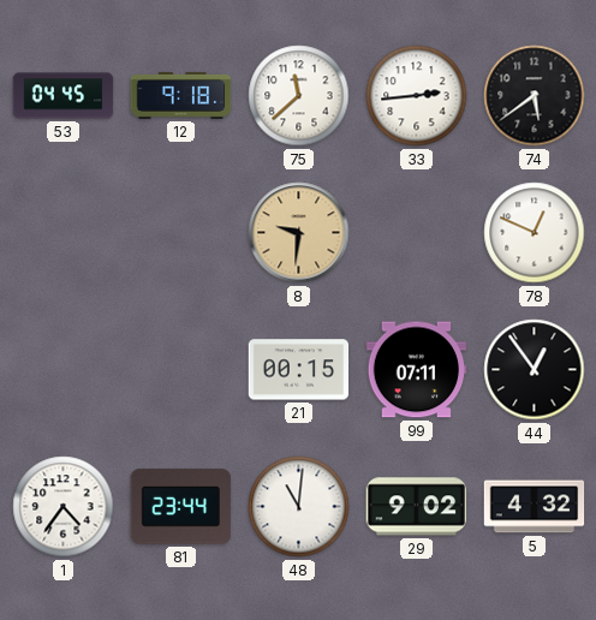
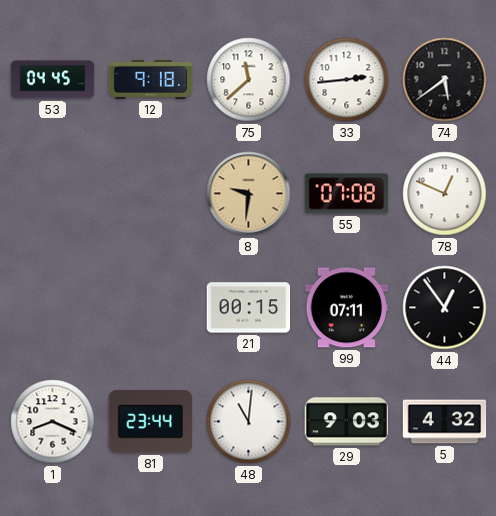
55: none -> 07:08 (347, 194)
1: 4:36 -> 8:19 (53, 422)
29: 9:02 -> 9:03 (347, 422)
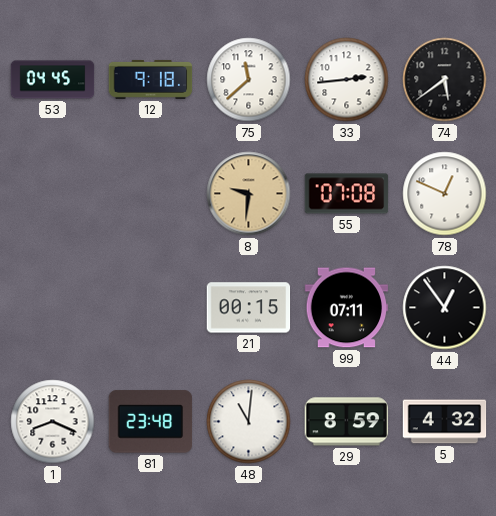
81: 23:44 -> 23:48 (151, 422)
29: 9:03 -> 8:59 (347, 422)
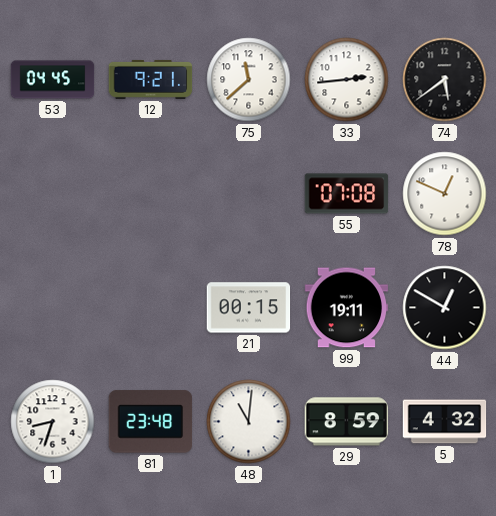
12: 9:18 -> 9:21 (151, 79)
8: 9:31 -> none (249, 194)
99: 07:11 -> 19:11 (347, 308)
44: 12:54 -> 12:50 (445, 308)
1: 8:19 -> 8:33 (53, 422)
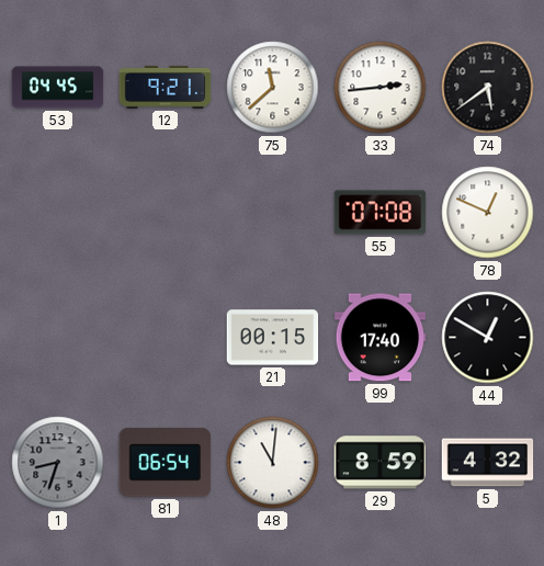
99: 19:11 -> 17:40 (381, 338)
1 dial: white -> grey (58, 463)
81: 23:48 -> 06:54 (166, 463)
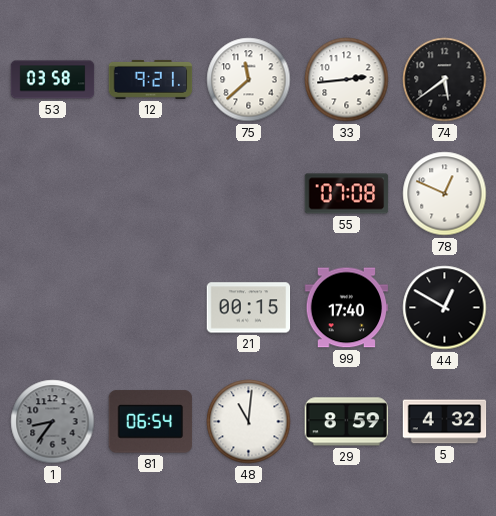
53: 04:45 -> 03:58 (53, 80)
1: 8:33 -> 8:36 (53, 422)
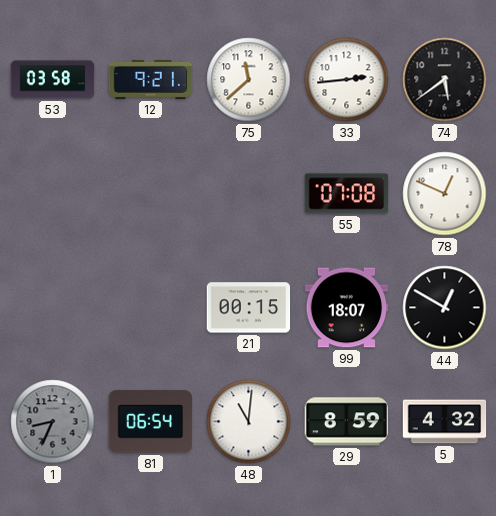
99: 17:40 -> 18:07 (347, 308)
1: 8:36 -> 8:34 (53, 422)
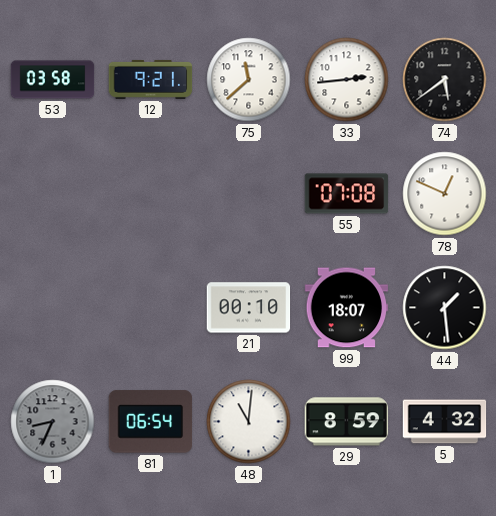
21: 00:15 -> 00:10 (249, 308)
44: 12:50 -> 1:29 (445, 308)
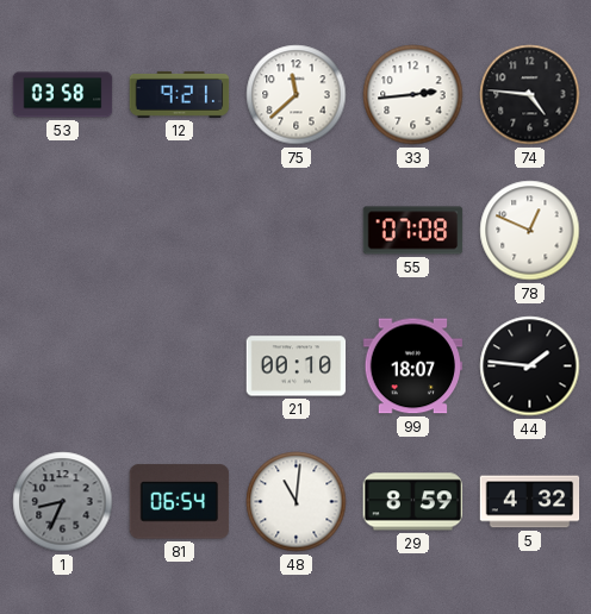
74: 5:39 -> 4:46 (530, 95)
44: 1:29 -> 1:46 (530, 366)
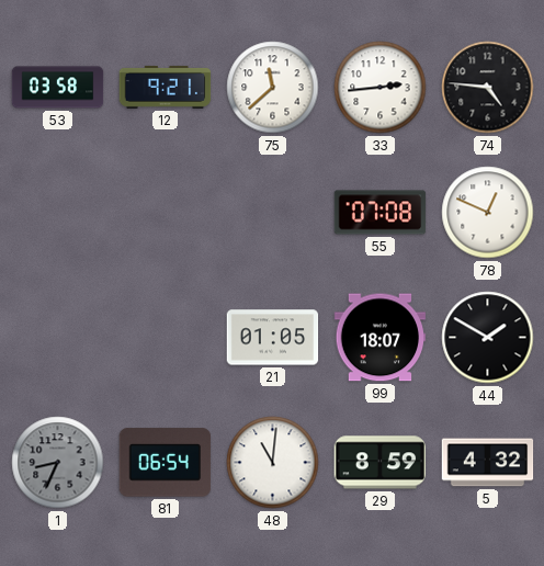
21: 00:10 -> 01:05 (273, 338)
44: 1:46 -> 1:50 (488, 338)
